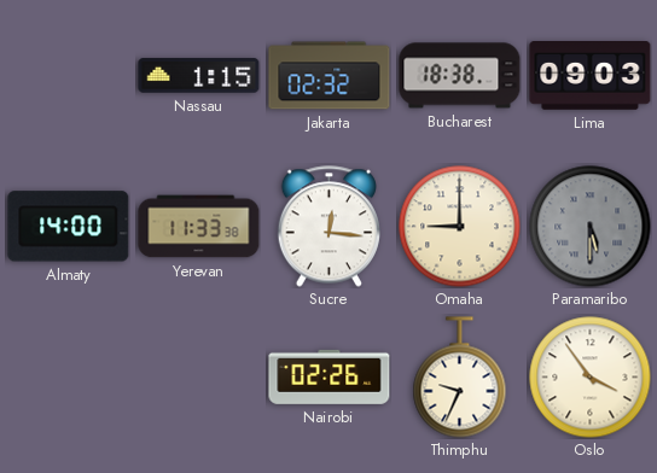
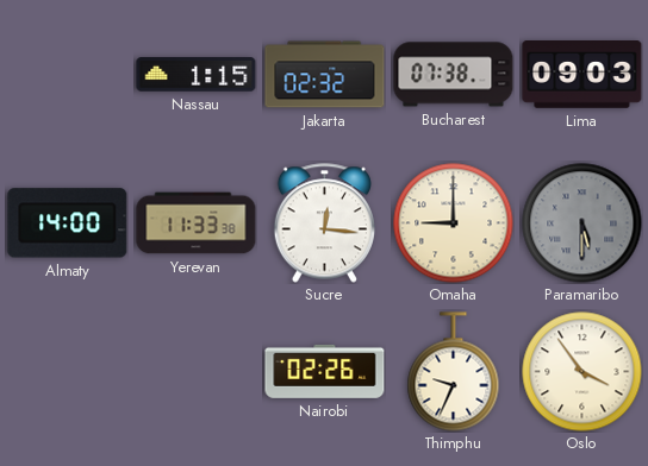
Bucharest: 18:38 -> 07:38 (454, 75)
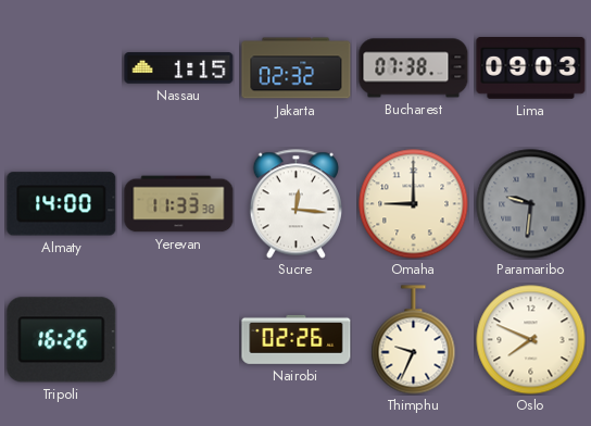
Paramaribo: 5:30 -> 9:31 (531, 204)
Tripoli: none -> 16:26 (62, 340)
Oslo: 3:54 -> 7:49 (531, 340)
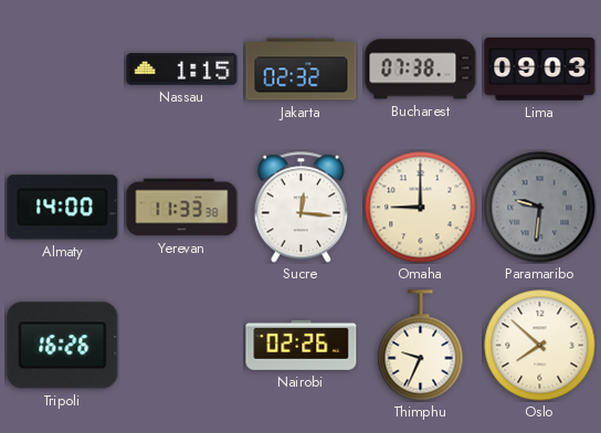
Oslo: 7:49 -> 7:52 (540, 346)
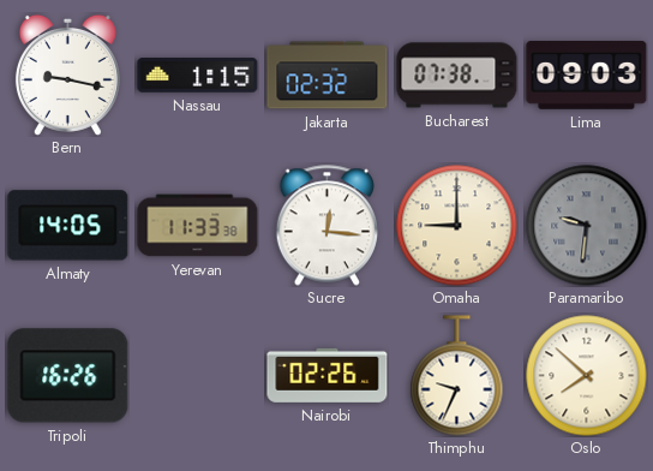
Bern: none -> 9:17 (67, 74)
Almaty: 14:00 -> 14:05 (68, 226)
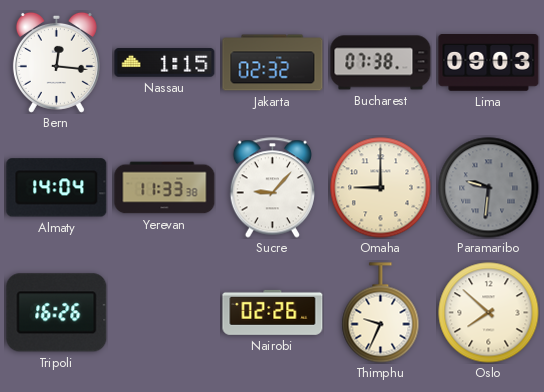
Bern: 9:17 -> 12:16 (56, 62)
Almaty: 14:05 -> 14:04 (57, 188)
Sucre: 12:16 -> 9:07 (272, 188)
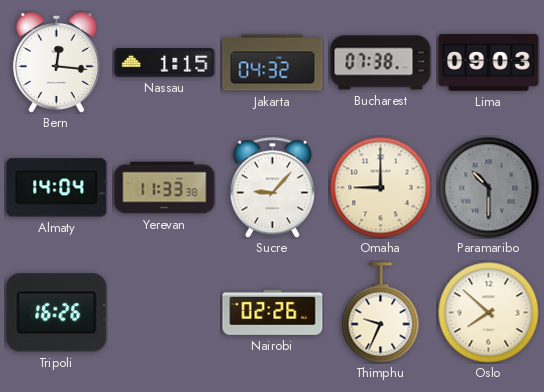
Jakarta: 02:32 -> 04:32 (273, 63)
Paramaribo: 9:31 -> 10:30 (489, 188)
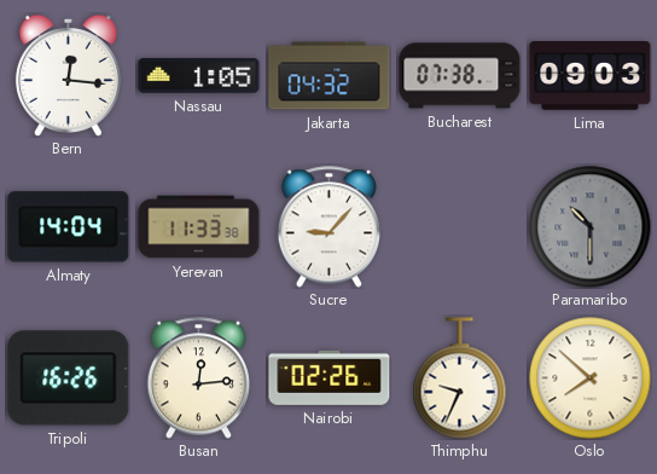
Nassau: 1:15 -> 1:05 (199, 76)
Omaha: 9:00 -> none (381, 188)
Busan: none -> 12:14 (198, 378)
